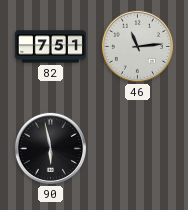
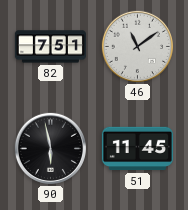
46: 11:14 -> 11:09 (137, 46)
51: none -> 11:45 (137, 149)
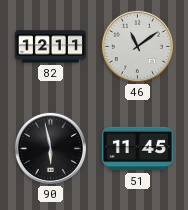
82: 7:51 -> 12:11 (50, 47)
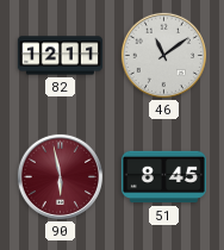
90 dial: black -> burgundy (60, 176)
51: 11:45 -> 8:45 (163, 177)
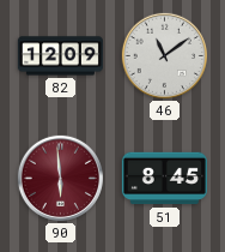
82: 12:11 -> 12:09 (60, 56)
90: 5:58 -> 5:59 (60, 178)
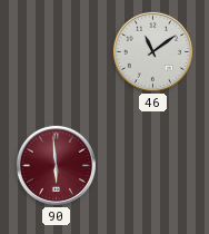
82: 12:09 -> none (60, 56)
51: 8:45 -> none (164, 179)
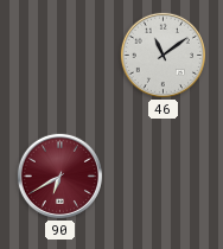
90: 5:59 -> 6:40 (59, 175)
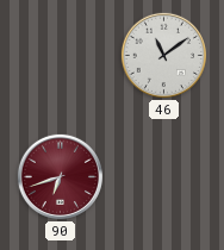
90: 6:40 -> 6:42 (60, 176)
